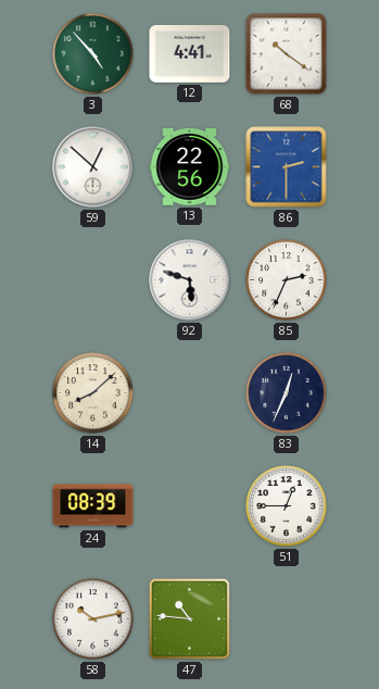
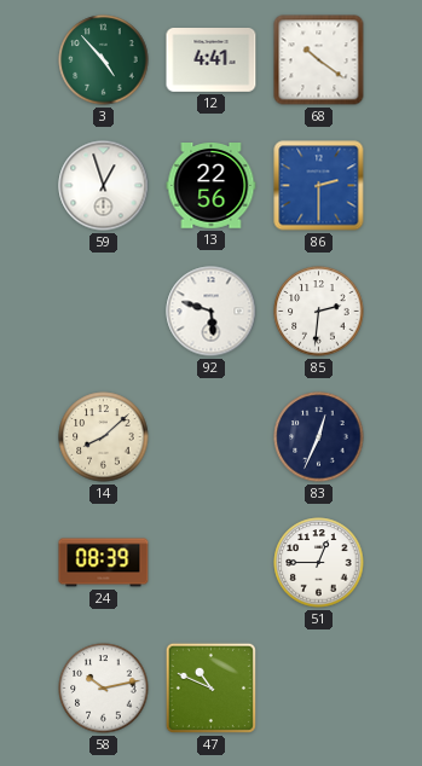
59: 12:52 -> 12:57 (104, 186)
85: 2:34 -> 2:31 (319, 312)
47: 10:46 -> 10:49 (210, 687)
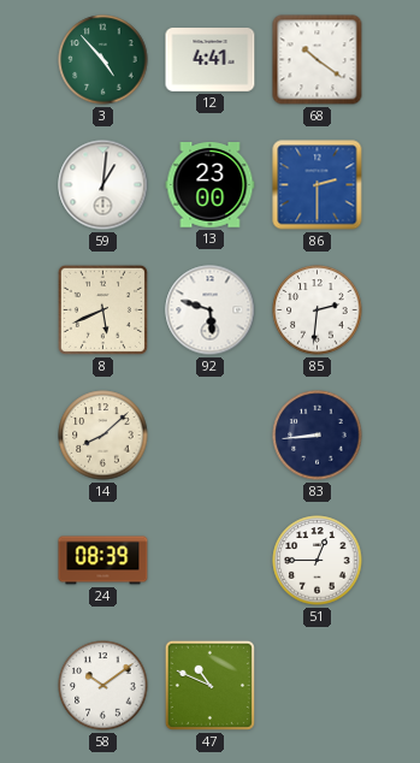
59: 12:57 -> 1:01 (103, 185)
13: 22:56 -> 23:00 (211, 185)
8: none -> 5:41 (102, 309)
83: 12:34 -> 8:44 (318, 436)
58: 10:13 -> 10:09 (103, 686)
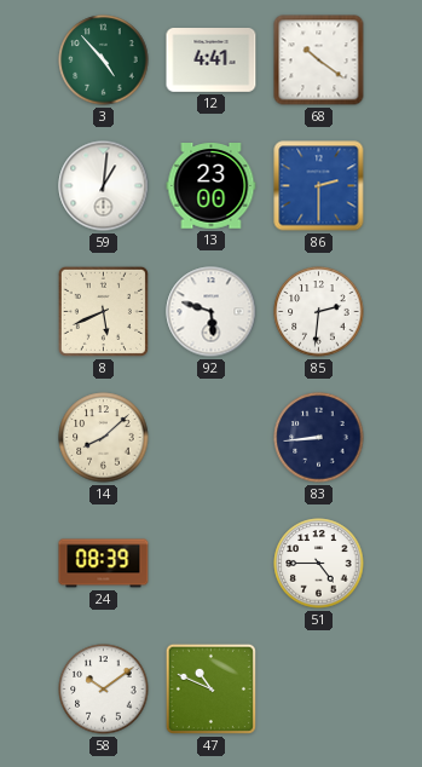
51: 12:45 -> 4:45 (319, 564)
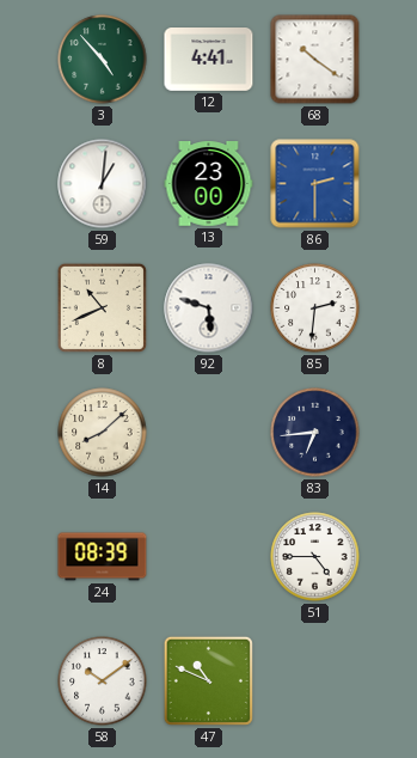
8: 5:41 -> 10:41 (102, 307)
83: 8:44 -> 6:44 (315, 433)
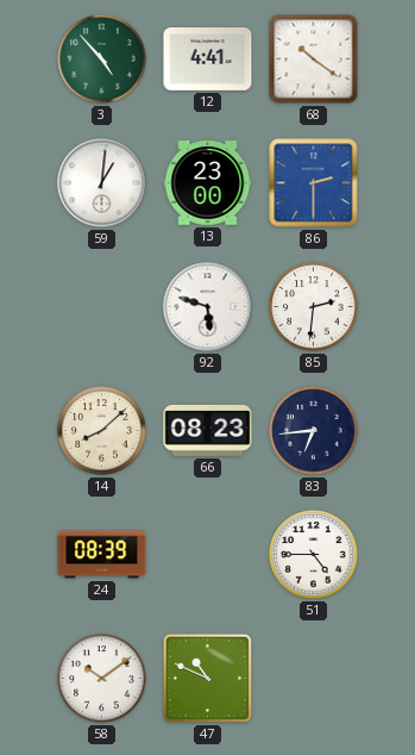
8: 10:41 -> none (102, 307)
66: none -> 08:23 (208, 430)
